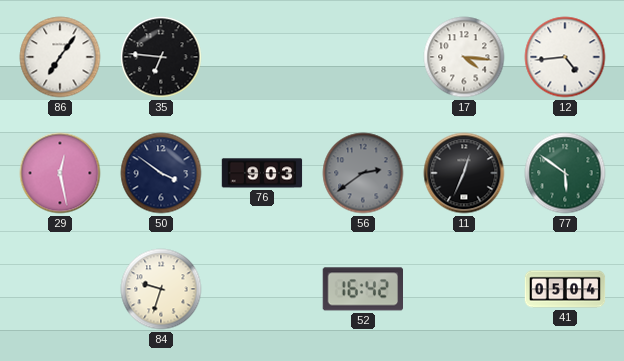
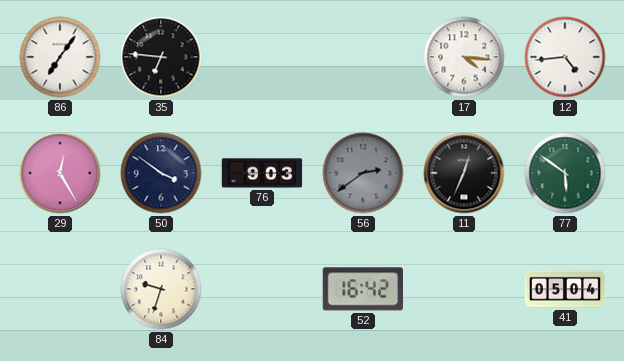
29: 12:28 -> 12:25 (60, 173)
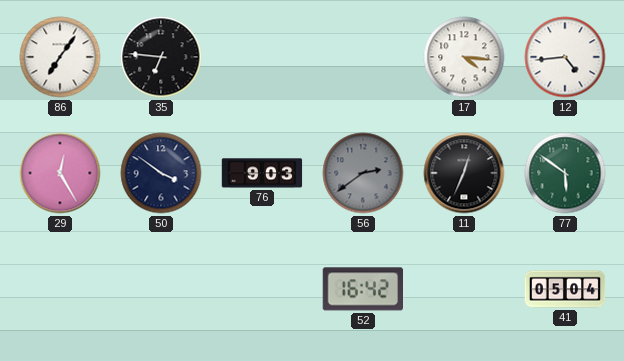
84: 9:33 -> none (161, 289)
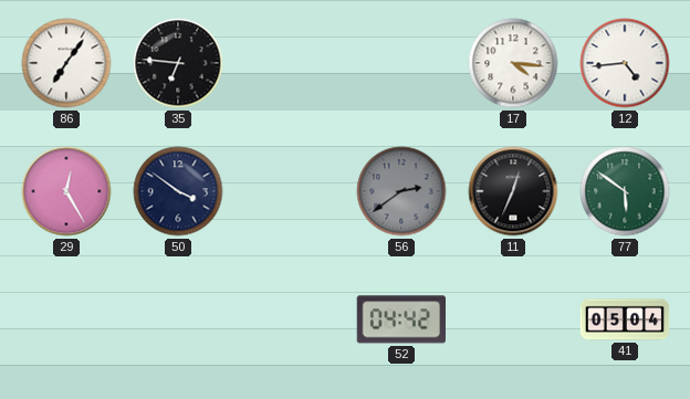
76: 9:03 -> none (262, 173)
52: 16:42 -> 04:42 (400, 319)
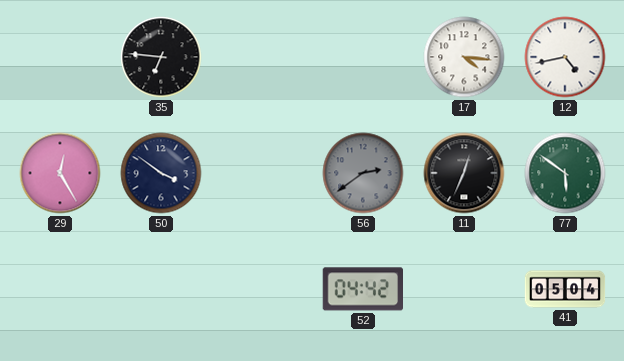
86: 7:06 -> none (66, 63)
12: 4:44 -> 4:43 (565, 57)
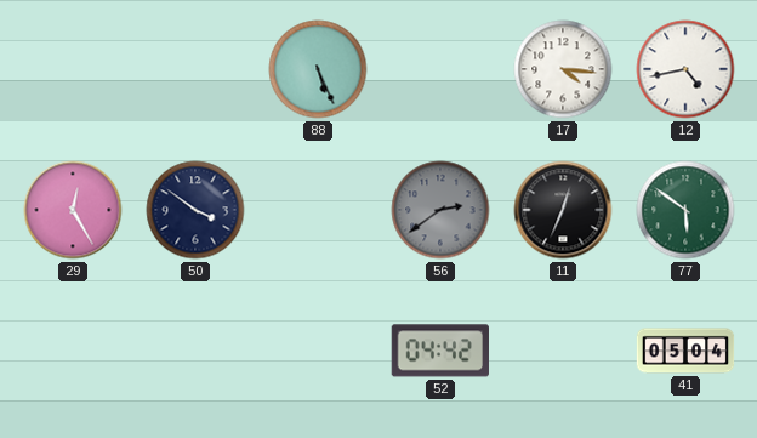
35: 6:46 -> none (161, 57)
88: none -> 5:26 (318, 69)
